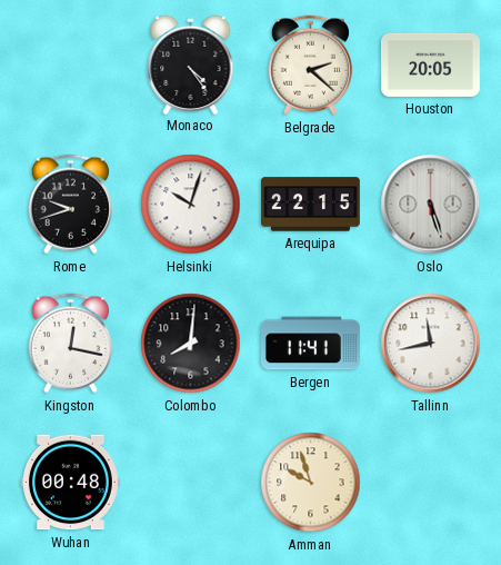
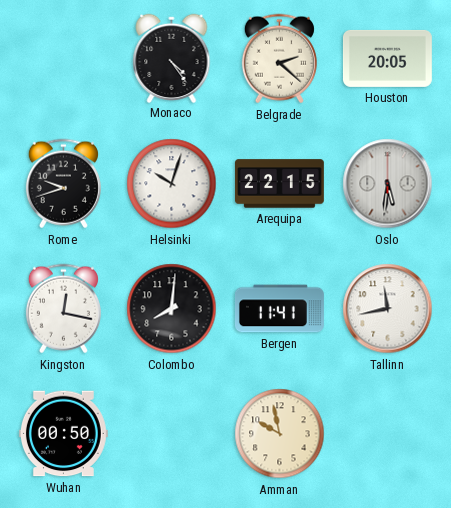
Oslo: 5:27 -> 5:31 (388, 184)
Wuhan: 00:48 -> 00:50 (63, 434)
Amman: 9:57 -> 9:58 (280, 434)
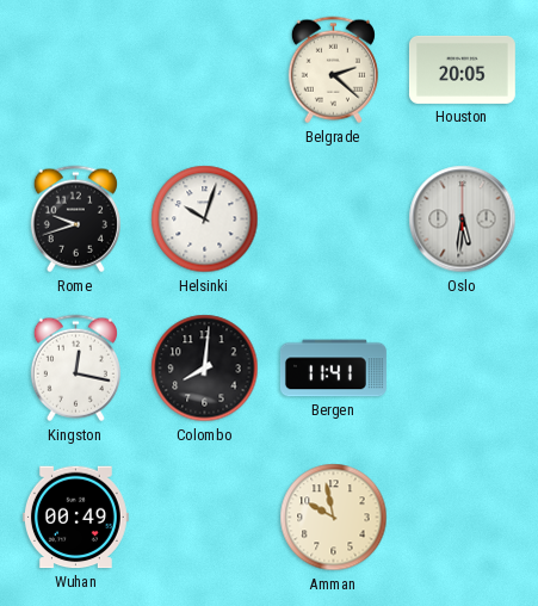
Monaco: 4:24 -> none (172, 58)
Arequipa: 22:15 -> none (280, 184)
Tallinn: 11:43 -> none (388, 309)
Wuhan: 00:50 -> 00:49 (75, 518)
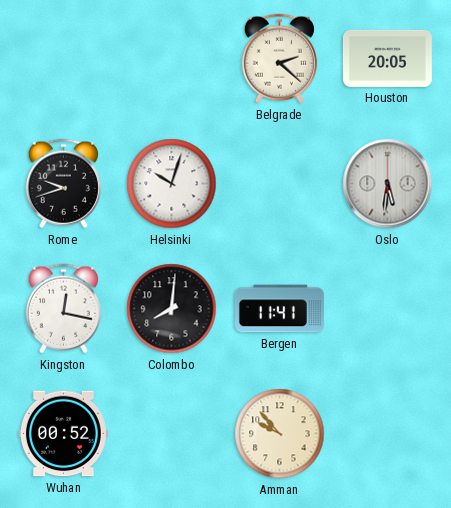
Wuhan: 00:49 -> 00:52 (63, 434)
Amman: 9:58 -> 9:53 (280, 434)
